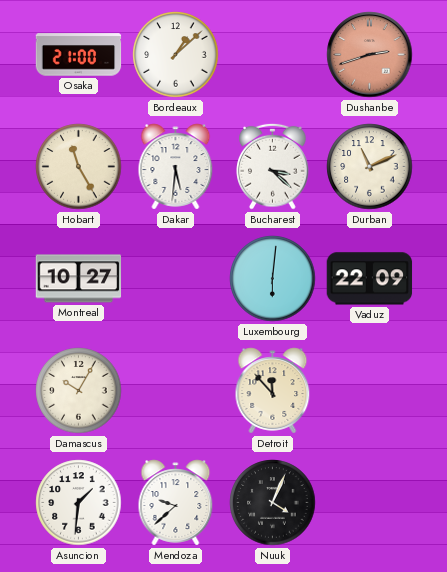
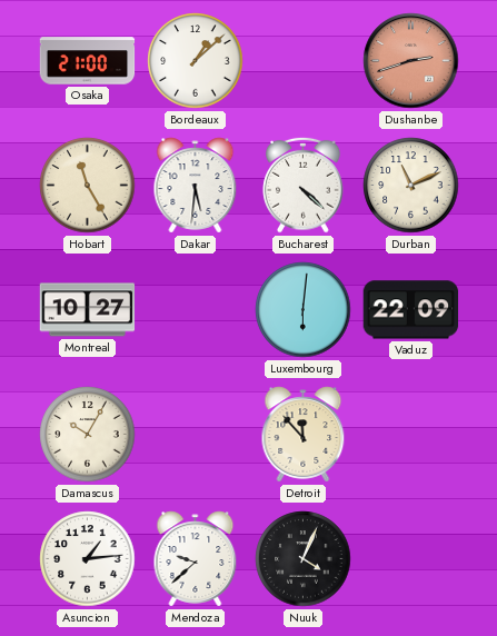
Bucharest: 3:22 -> 4:22 (304, 185)
Asuncion: 1:31 -> 1:14 (88, 559)
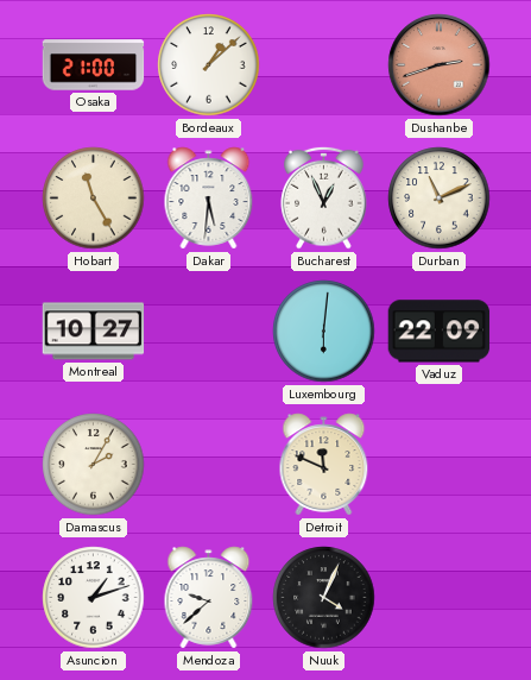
Bucharest: 4:22 -> 12:56 (324, 197)
Damascus: 10:05 -> 2:05 (94, 465)
Detroit: 11:53 -> 11:49 (324, 465)
Asuncion: 1:14 -> 1:12 (94, 598)
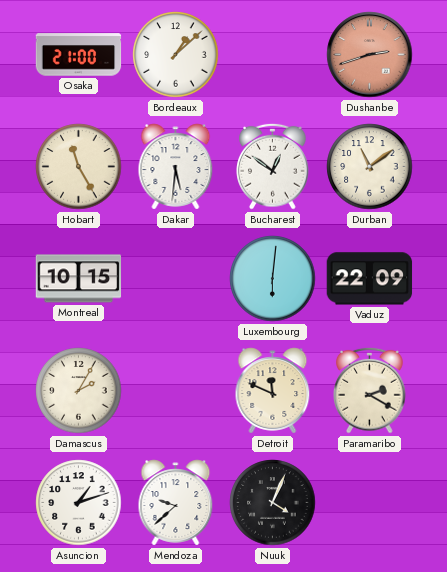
Bucharest: 12:56 -> 12:51 (273, 166)
Durban: 11:11 -> 11:09 (370, 167)
Montreal: 10:27 -> 10:15 (79, 279)
Paramaribo: none -> 2:20 (370, 390)
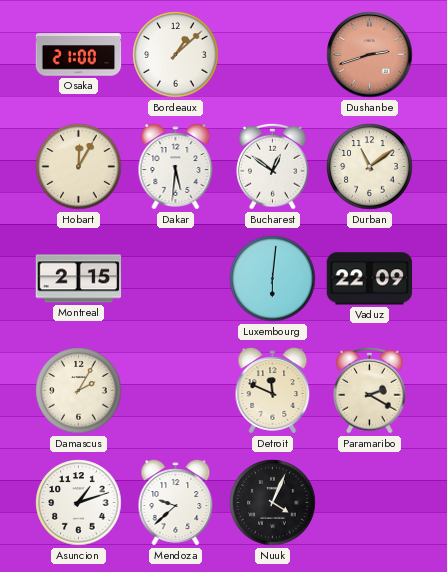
Hobart: 11:25 -> 12:05 (79, 167)
Montreal: 10:15 -> 2:15 (79, 279)
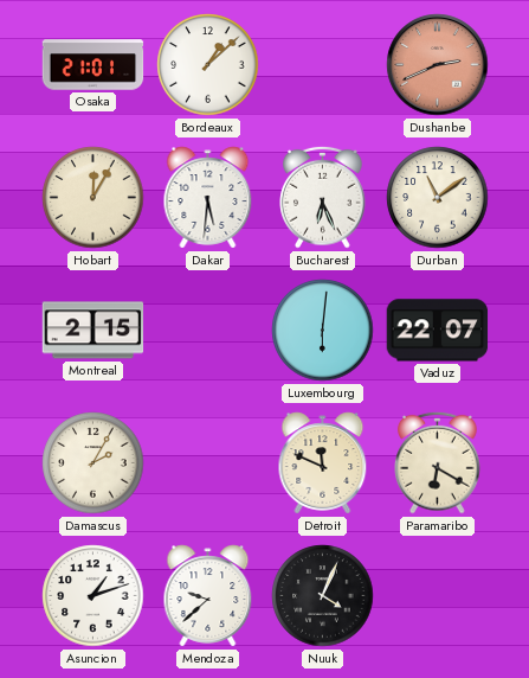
Osaka: 21:00 -> 21:01 (93, 65)
Dushanbe: 2:42 -> 2:41 (438, 65)
Bucharest: 12:51 -> 6:26 (323, 197)
Vaduz: 22:09 -> 22:07 (438, 331)
Paramaribo: 2:20 -> 6:20 (438, 462)
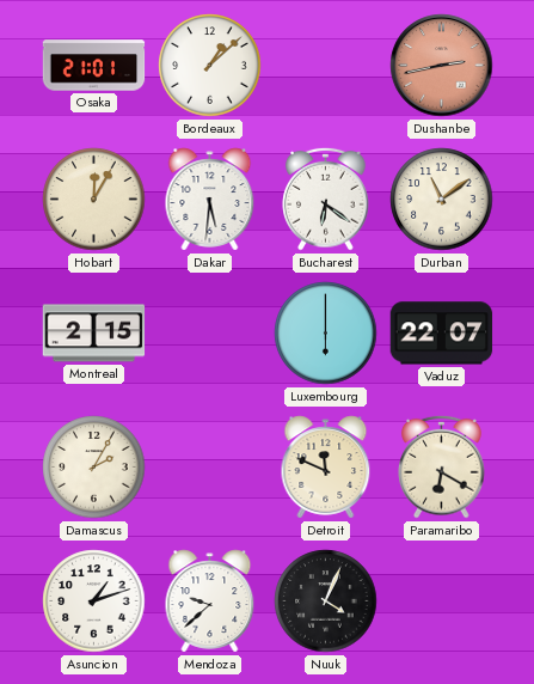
Dushanbe: 2:41 -> 2:43 (442, 66)
Bucharest: 6:26 -> 6:21 (326, 199)
Luxembourg: 6:01 -> 6:00 (326, 334)
